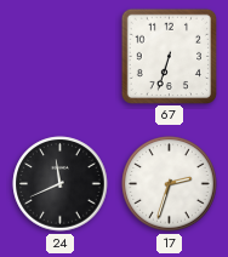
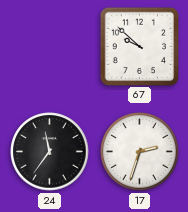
67: 6:33 -> 9:52 (139, 46)
24: 11:41 -> 11:36 (50, 152)
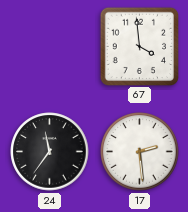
67: 9:52 -> 3:59 (139, 46)
17: 2:33 -> 2:29 (140, 152)
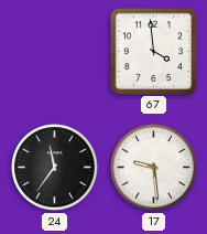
17: 2:29 -> 9:29 (154, 168)
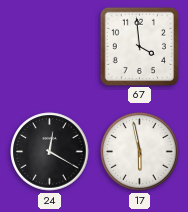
24: 11:36 -> 12:20 (50, 152)
17: 9:29 -> 5:58 (140, 152)
